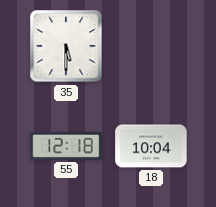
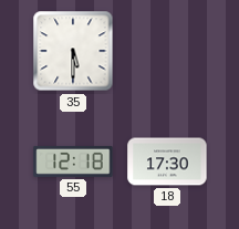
18: 10:04 -> 17:30 (167, 162)
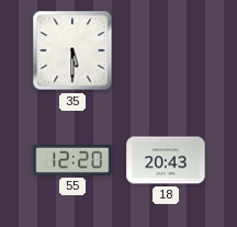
55: 12:18 -> 12:20 (72, 160)
18: 17:30 -> 20:43 (166, 160)
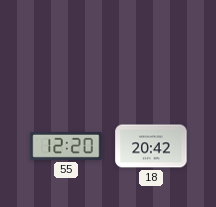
35: 5:30 -> none (72, 50)
18: 20:43 -> 20:42 (151, 146)
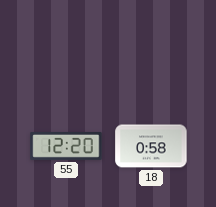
18: 20:42 -> 0:58 (151, 146)
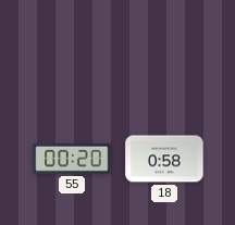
55: 12:20 -> 00:20 (72, 159)
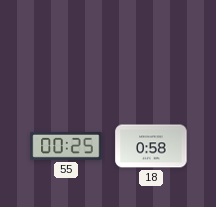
55: 00:20 -> 00:25 (66, 146)
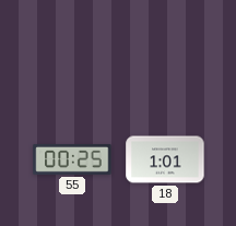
18: 0:58 -> 1:01 (165, 159)
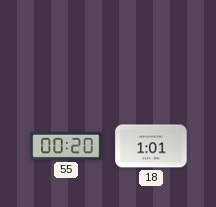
55: 00:25 -> 00:20 (66, 146)
